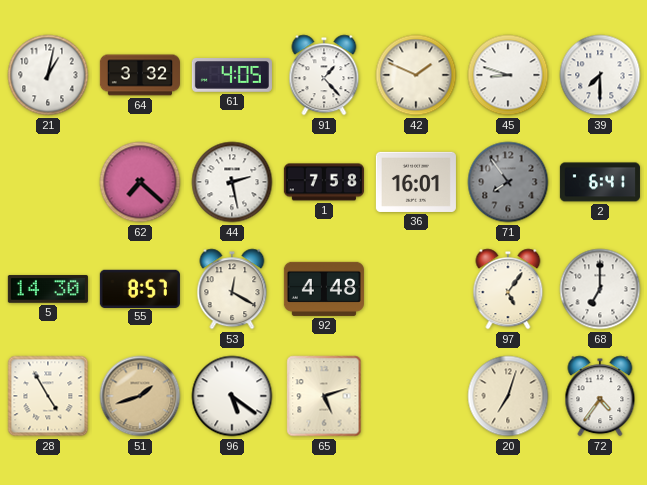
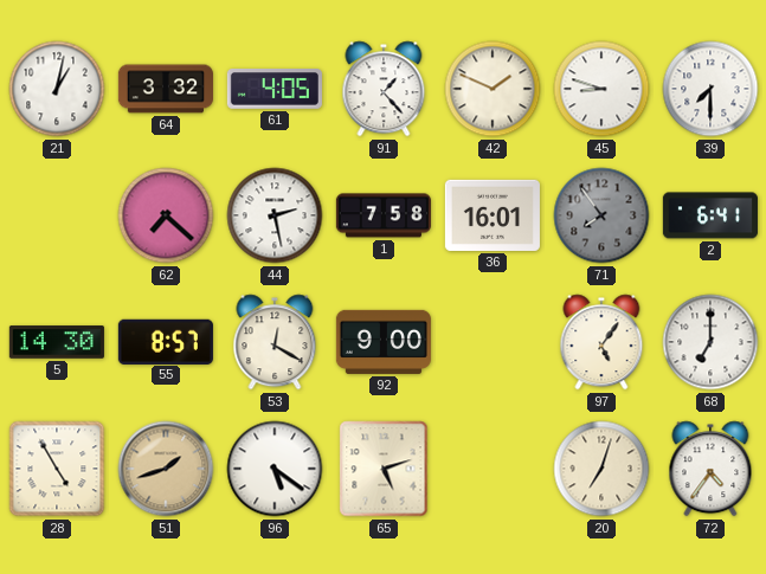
92: 4:48 -> 9:00 (384, 342)
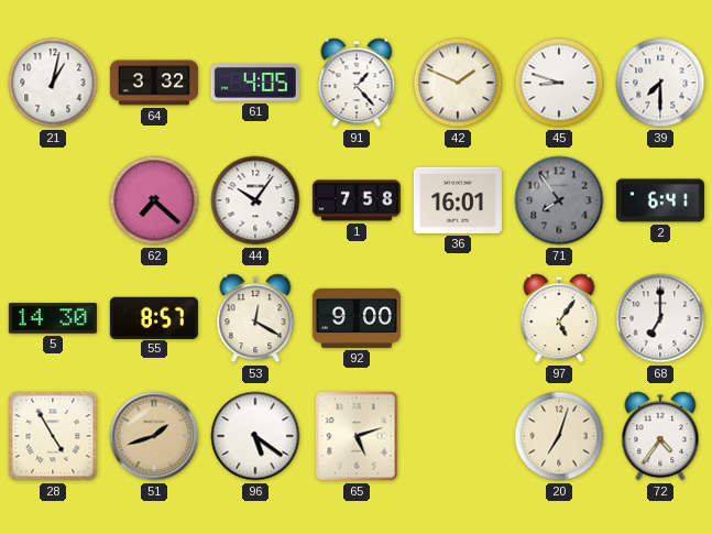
44: 2:28 -> 10:06 (255, 200)
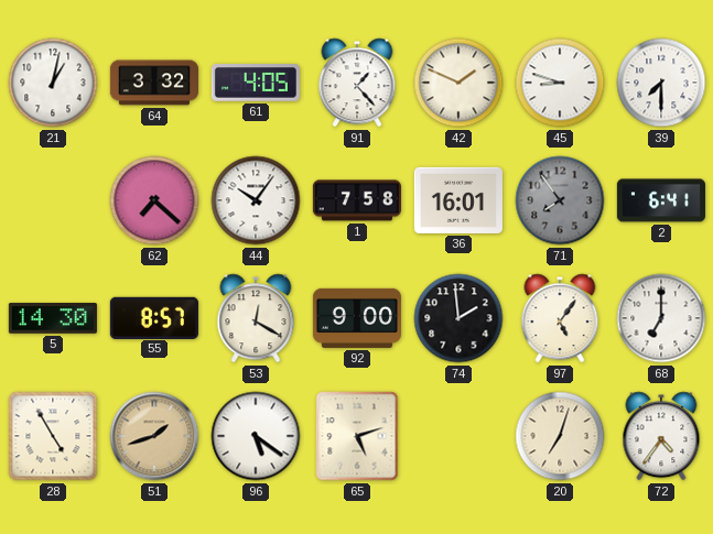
74: none -> 1:59 (458, 318)
